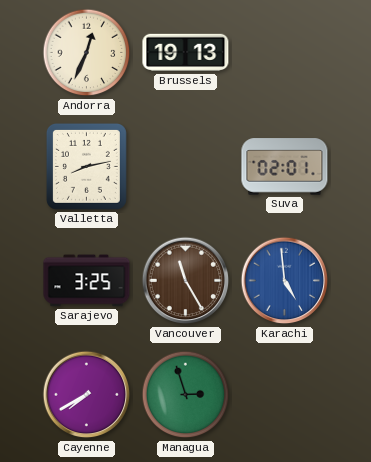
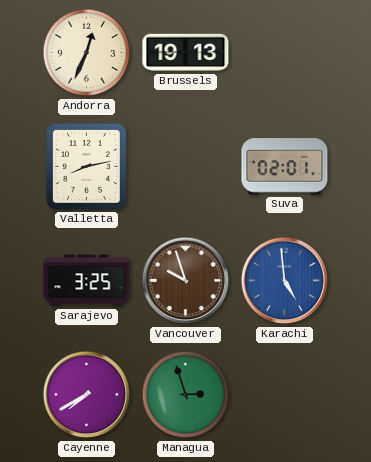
Vancouver: 11:25 -> 9:57 (186, 281)
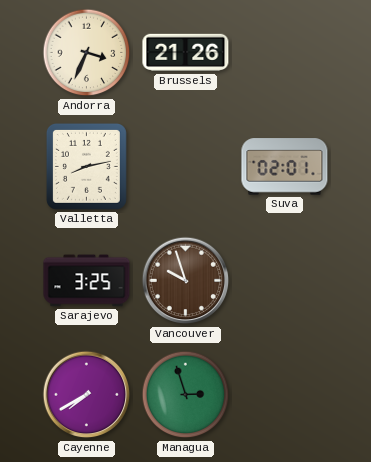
Andorra: 12:34 -> 3:34 (87, 53)
Brussels: 19:13 -> 21:26 (186, 53)
Karachi: 4:59 -> none (285, 281)
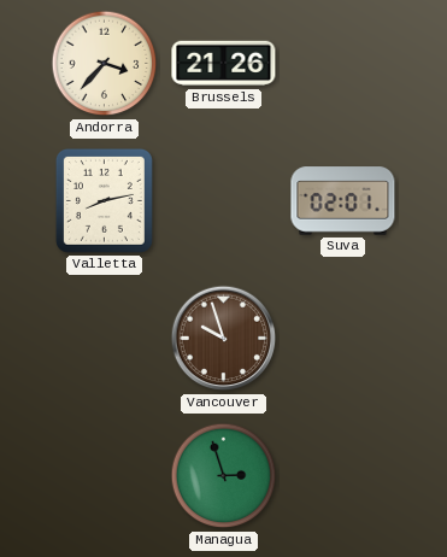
Andorra: 3:34 -> 3:37 (105, 64)
Sarajevo: 3:25 -> none (87, 281)
Cayenne: 7:40 -> none (87, 395)
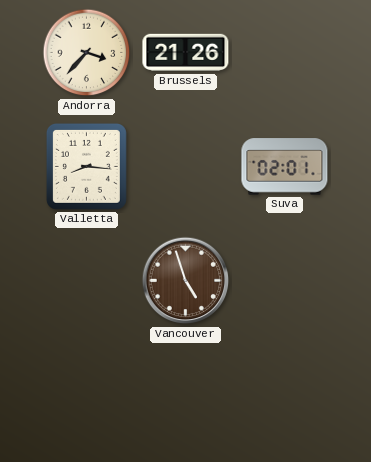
Valletta: 8:13 -> 8:16 (86, 166)
Vancouver: 9:57 -> 4:57 (186, 281)
Managua: 2:57 -> none (224, 476)
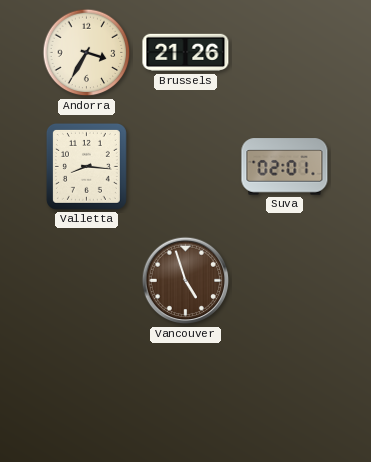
Andorra: 3:37 -> 3:35 (87, 53)
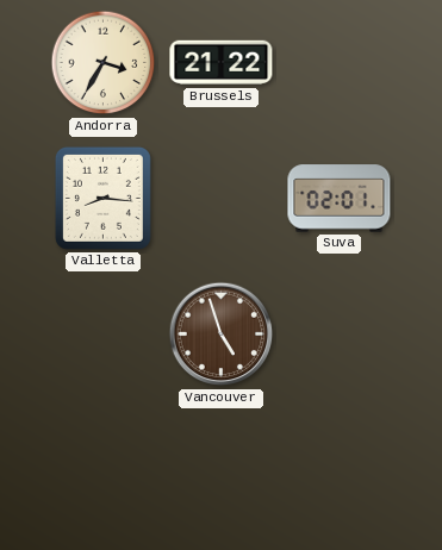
Brussels: 21:26 -> 21:22 (222, 63)
